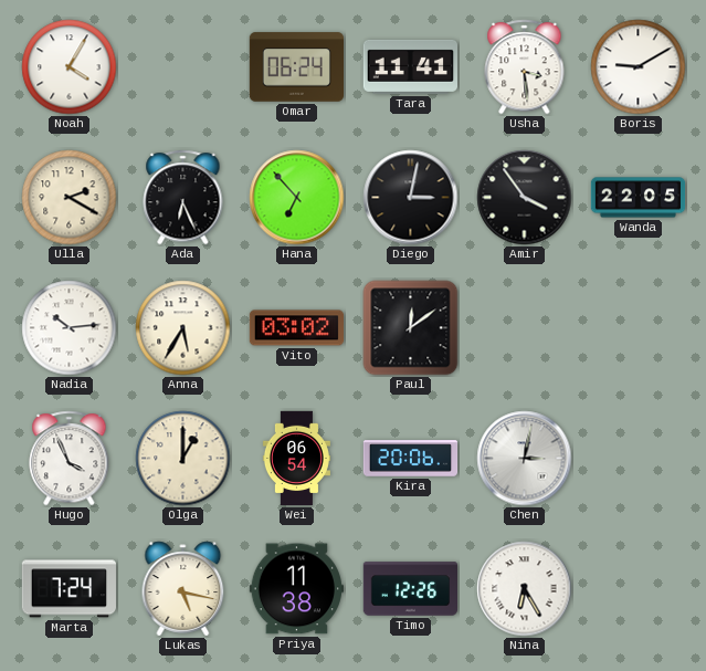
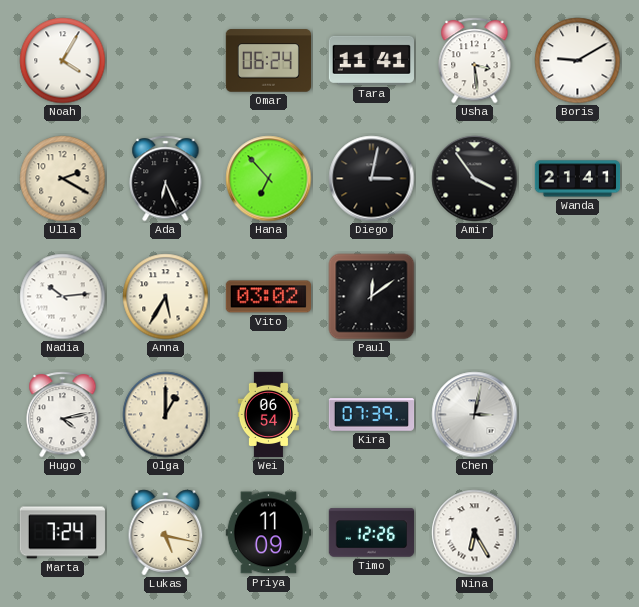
Wanda: 22:05 -> 21:41 (578, 179)
Hugo: 3:56 -> 4:13 (63, 415)
Kira: 20:06 -> 07:39 (372, 415)
Priya: 11:38 -> 11:09 (268, 533)
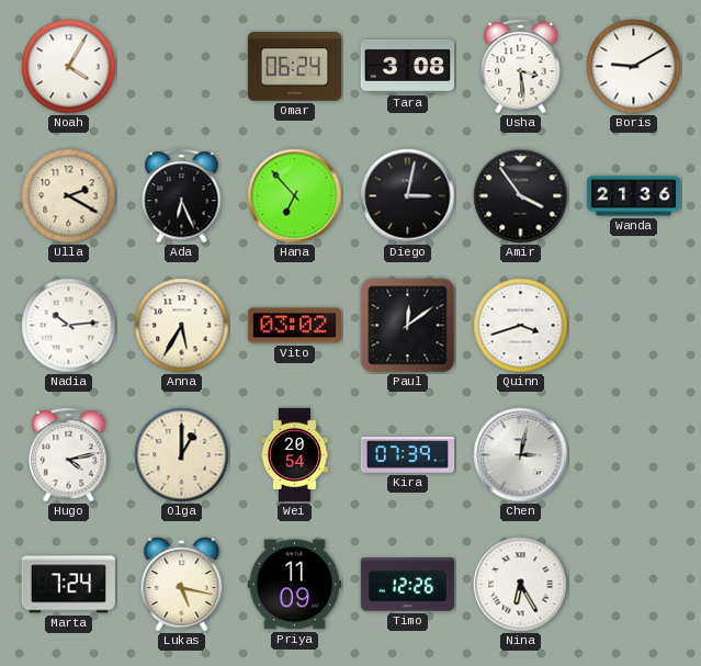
Tara: 11:41 -> 3:08 (407, 66)
Wanda: 21:41 -> 21:36 (634, 196)
Quinn: none -> 3:42 (521, 326)
Wei: 06:54 -> 20:54 (294, 455)
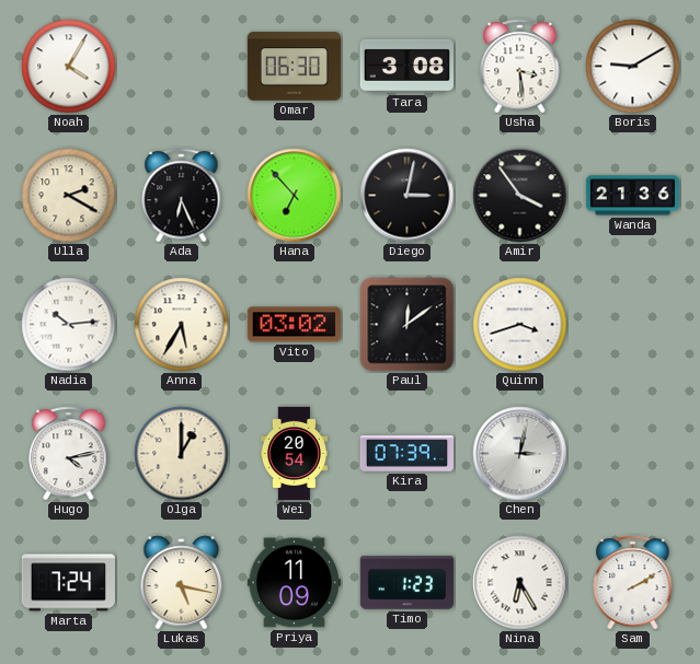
Omar: 06:24 -> 06:30 (294, 67)
Timo: 12:26 -> 1:23 (406, 583)
Sam: none -> 2:10 (633, 583)
